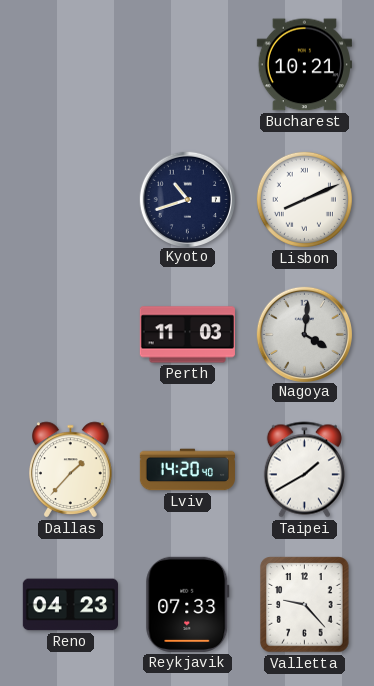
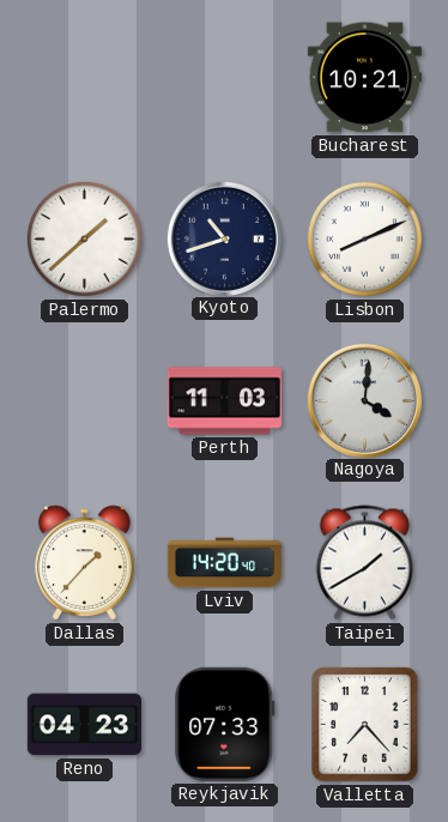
Palermo: none -> 1:38 (84, 238)
Valletta: 9:23 -> 7:23 (365, 725)
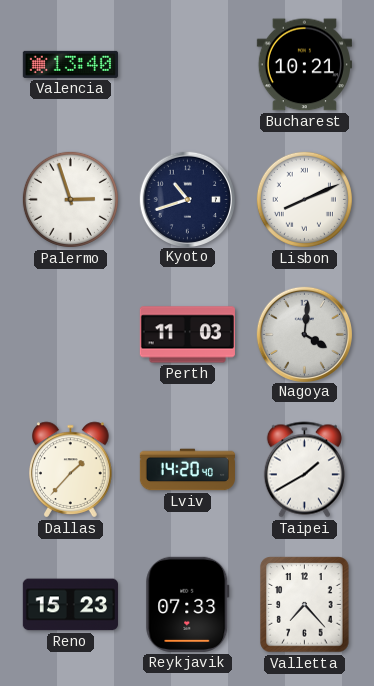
Valencia: none -> 13:40 (70, 64)
Palermo: 1:38 -> 2:57 (70, 199)
Reno: 04:23 -> 15:23 (70, 605)
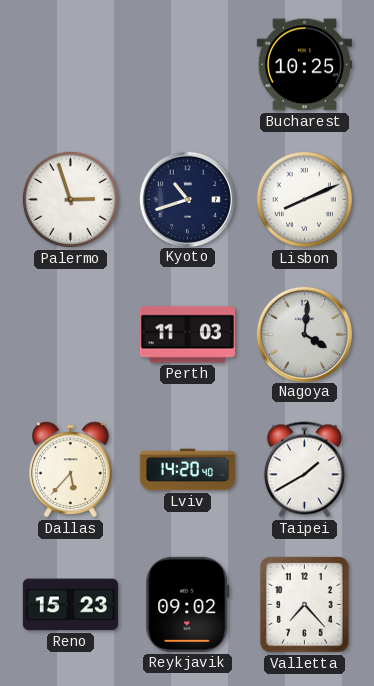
Valencia: 13:40 -> none (70, 64)
Bucharest: 10:21 -> 10:25 (304, 65)
Dallas: 1:37 -> 5:37 (71, 470)
Reykjavik: 07:33 -> 09:02 (188, 604)
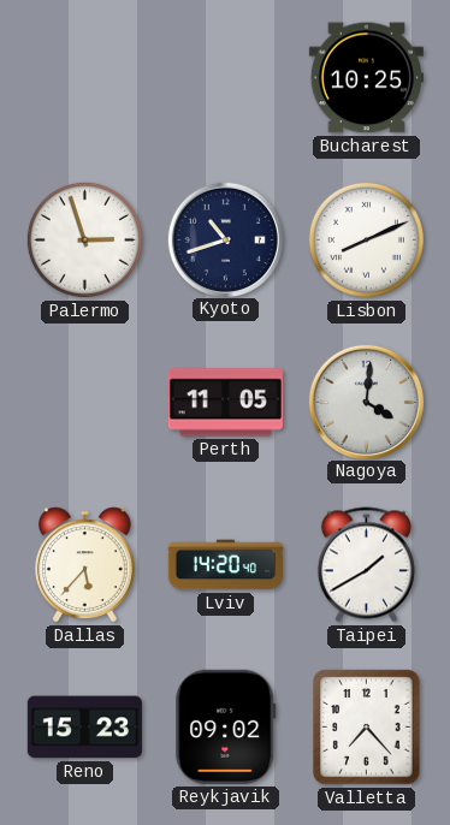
Perth: 11:03 -> 11:05 (225, 403)
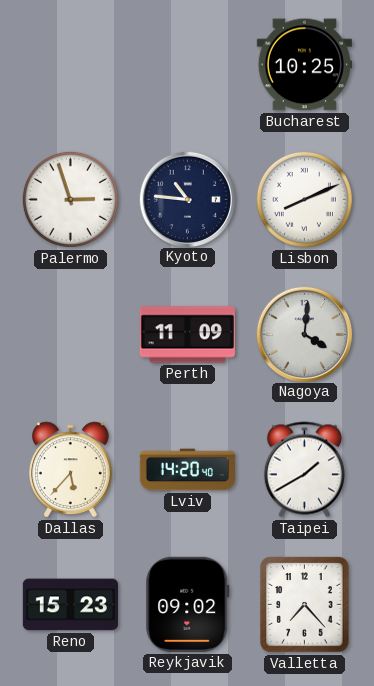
Kyoto: 10:42 -> 10:46 (187, 199)
Perth: 11:05 -> 11:09 (187, 335)
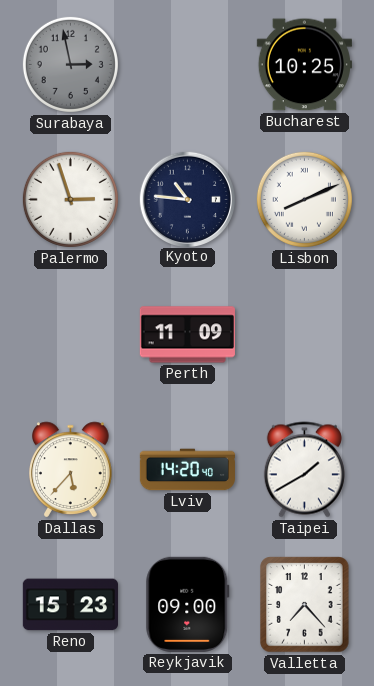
Surabaya: none -> 2:58 (70, 64)
Nagoya: 4:01 -> none (304, 334)
Reykjavik: 09:02 -> 09:00 (188, 604)
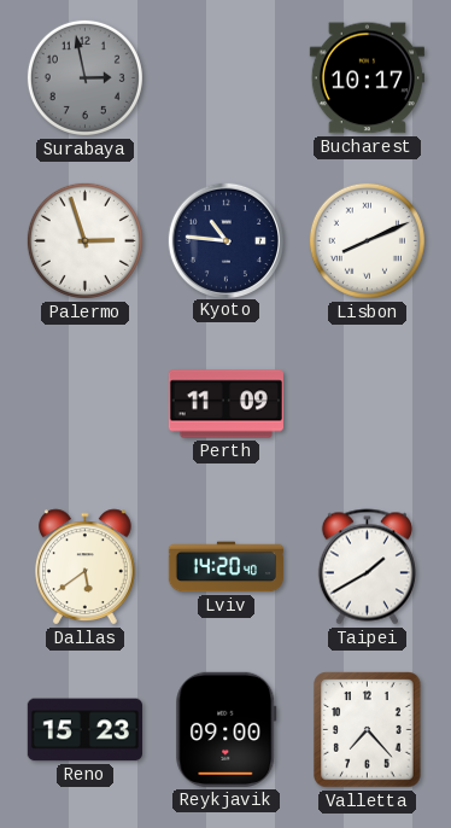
Bucharest: 10:25 -> 10:17 (367, 78)
Dallas: 5:37 -> 5:39 (86, 567)
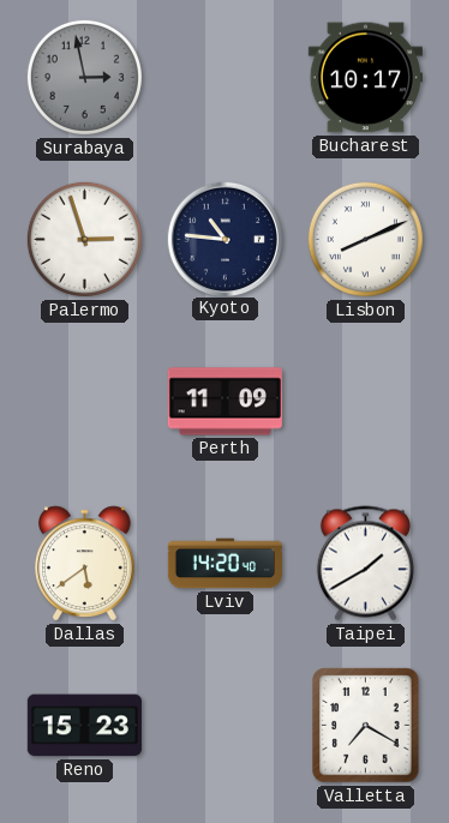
Reykjavik: 09:00 -> none (227, 729)
Valletta: 7:23 -> 7:20 (366, 726)
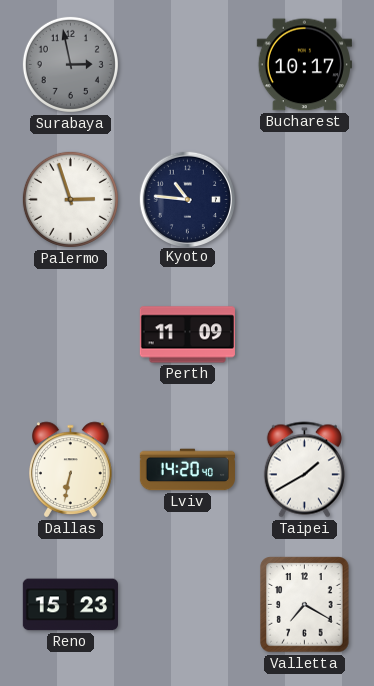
Lisbon: 8:11 -> none (365, 239)
Dallas: 5:39 -> 6:32 (71, 470)
